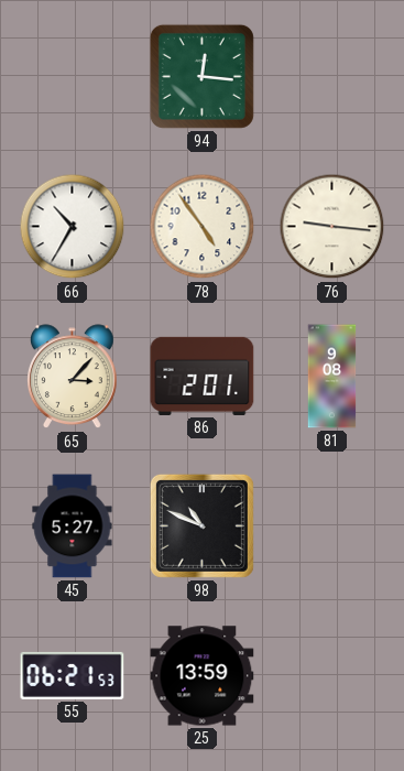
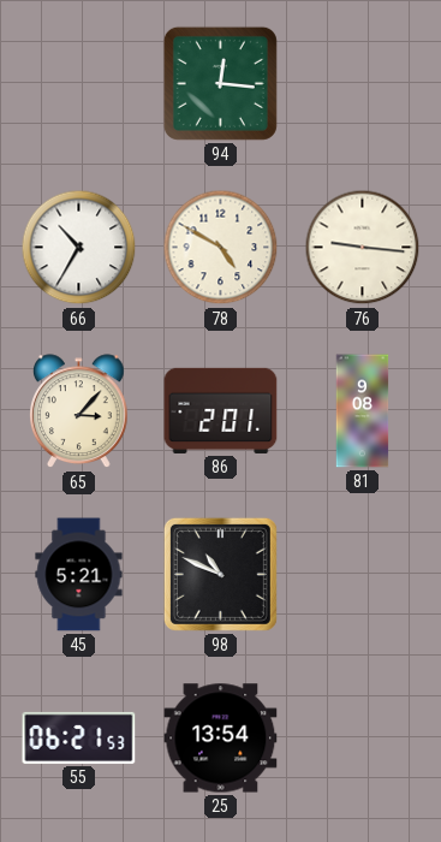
78: 4:54 -> 4:50 (221, 248)
45: 5:27 -> 5:21 (79, 575)
25: 13:59 -> 13:54 (221, 739)
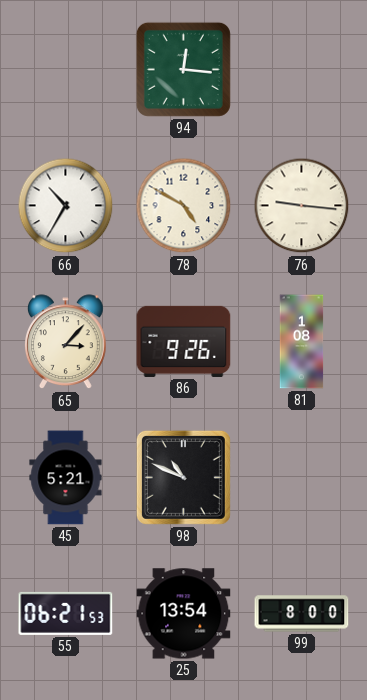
86: 2:01 -> 9:26 (184, 341)
81: 9:08 -> 1:08 (302, 342)
99: none -> 8:00 (302, 614)
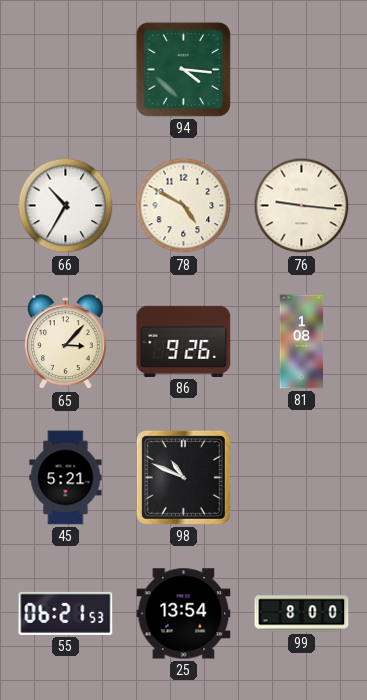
94: 12:16 -> 4:16 (183, 69)
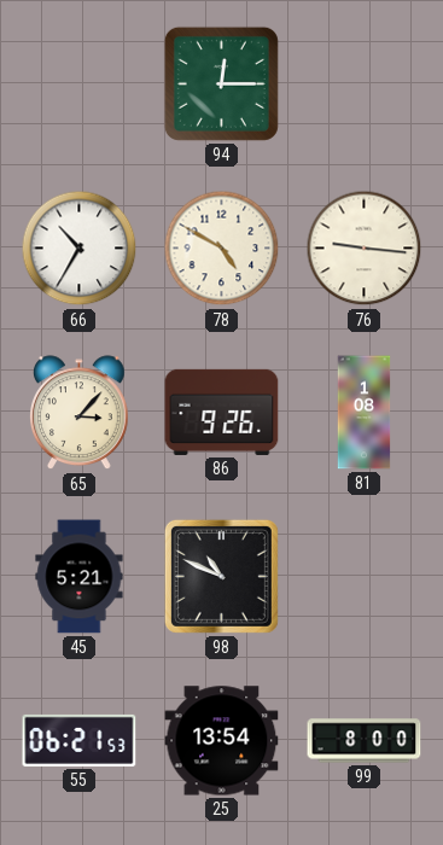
94: 4:16 -> 12:15 (221, 83)
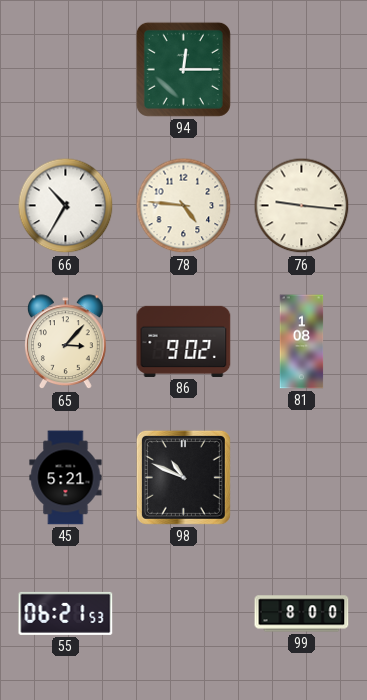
78: 4:50 -> 4:46 (184, 206)
86: 9:26 -> 9:02 (184, 341)
25: 13:54 -> none (222, 741)
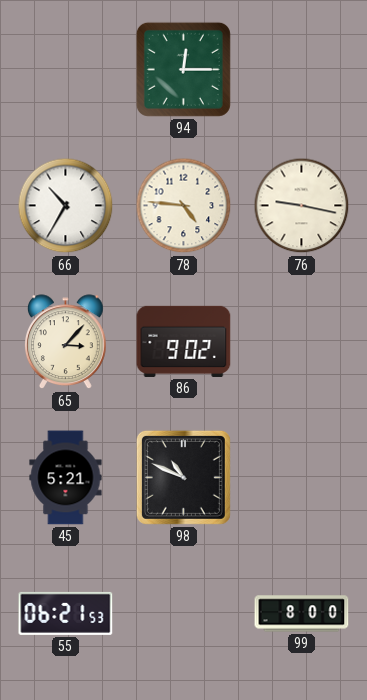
76: 9:16 -> 9:17 (302, 206)
81: 1:08 -> none (302, 342)
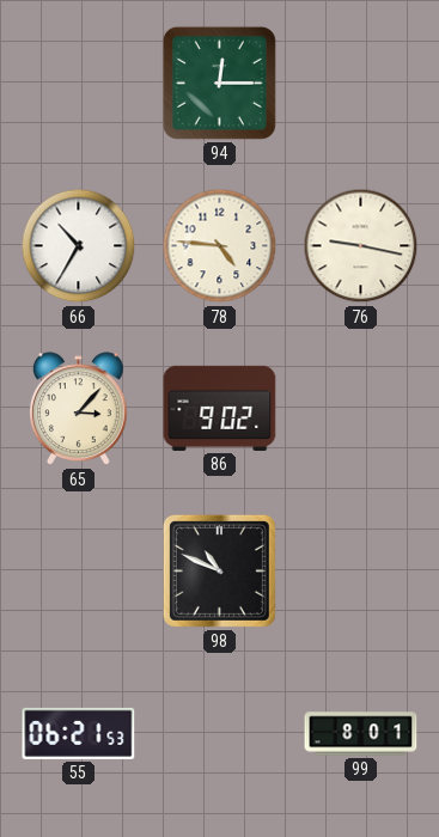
45: 5:21 -> none (66, 478)
99: 8:00 -> 8:01 (361, 734)
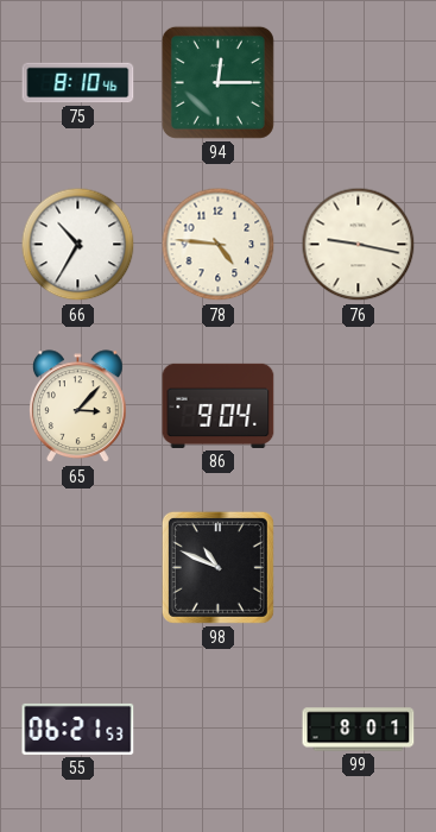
75: none -> 8:10 (78, 83)
86: 9:02 -> 9:04 (219, 405)
